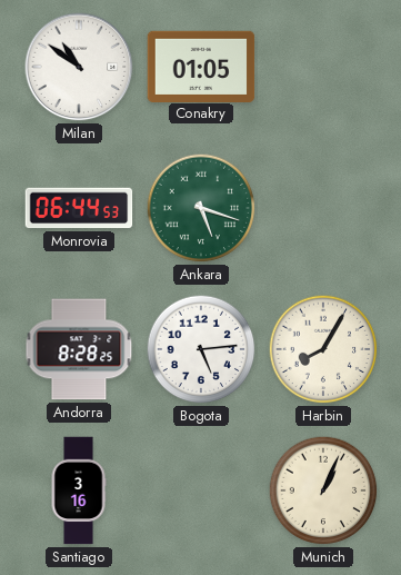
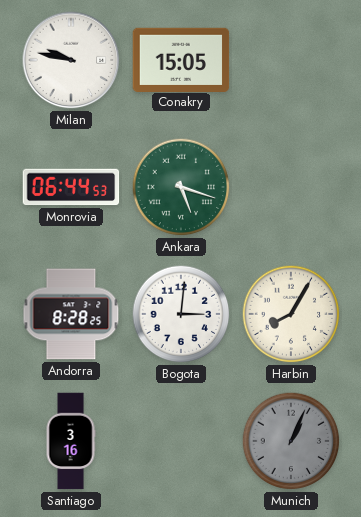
Milan: 10:51 -> 9:47 (71, 60)
Conakry: 01:05 -> 15:05 (181, 59)
Bogota: 5:14 -> 3:01 (181, 314)
Munich dial: cream -> grey (291, 441)
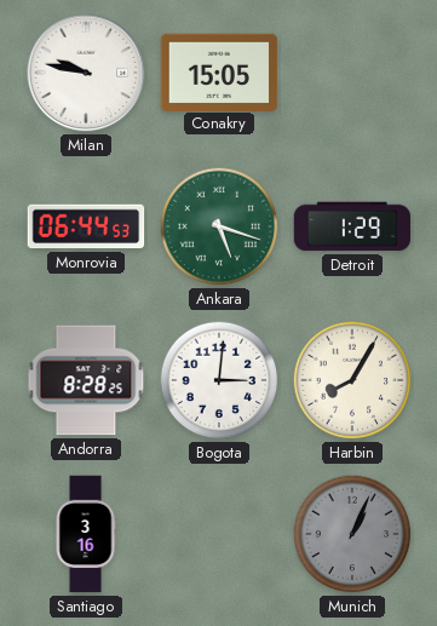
Detroit: none -> 1:29 (352, 226)
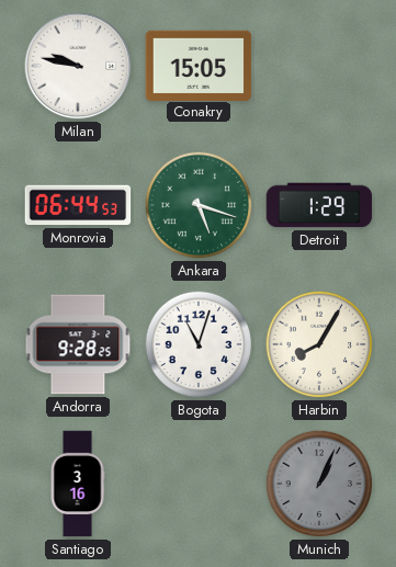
Andorra: 8:28 -> 9:28 (78, 344)
Bogota: 3:01 -> 11:03 (199, 344)
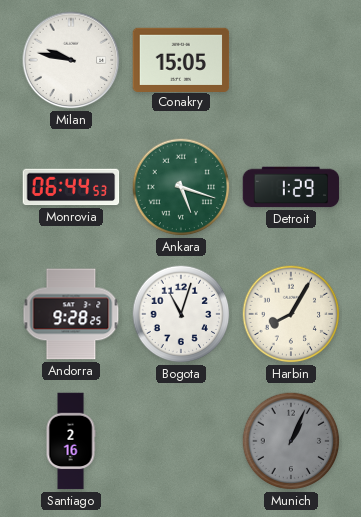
Santiago: 3:16 -> 2:16 (71, 441)
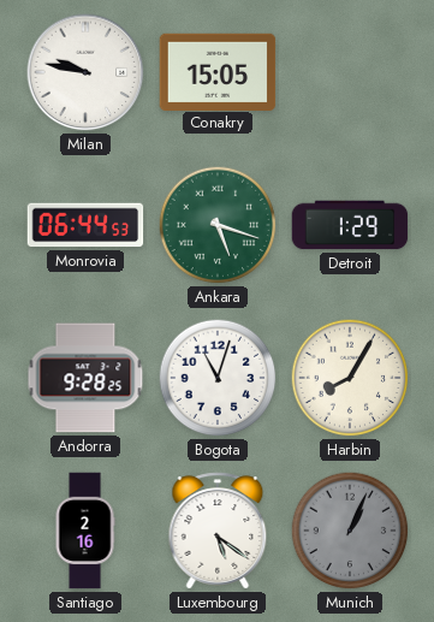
Luxembourg: none -> 5:21 (218, 531)
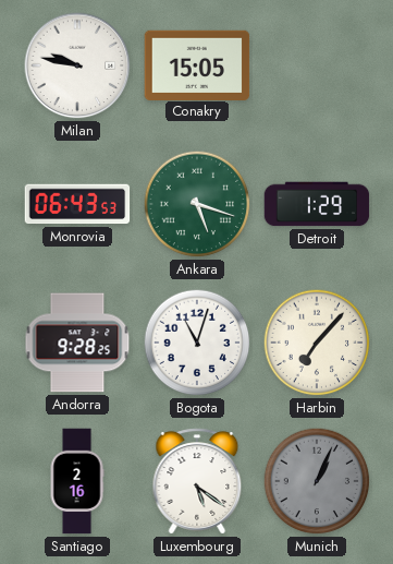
Monrovia: 06:44 -> 06:43 (77, 204)
Harbin: 8:05 -> 7:07 (317, 343)
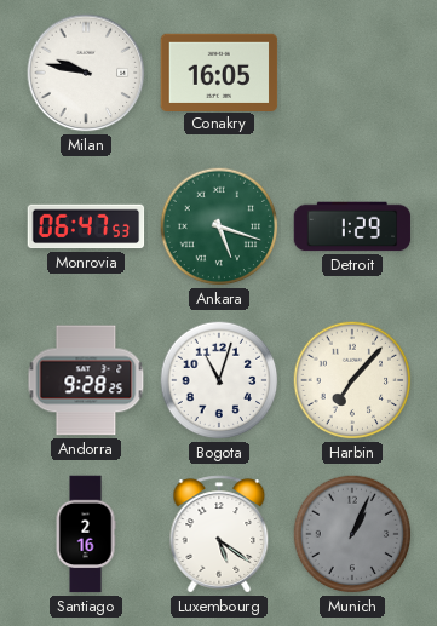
Conakry: 15:05 -> 16:05 (219, 71)
Monrovia: 06:43 -> 06:47 (86, 226)
